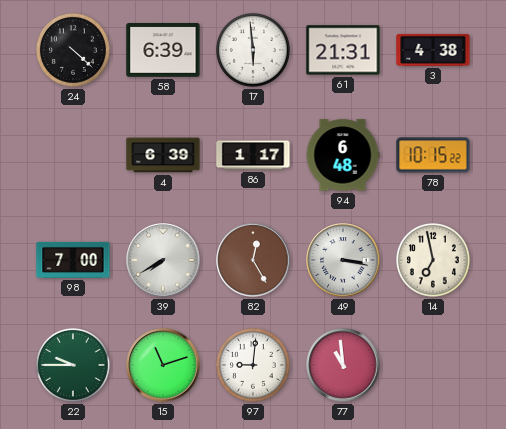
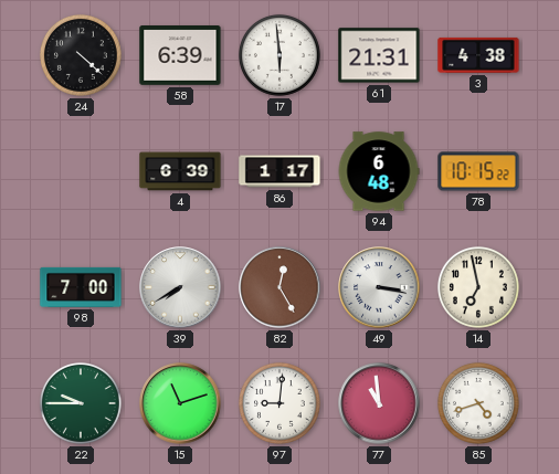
85: none -> 4:42 (478, 403)
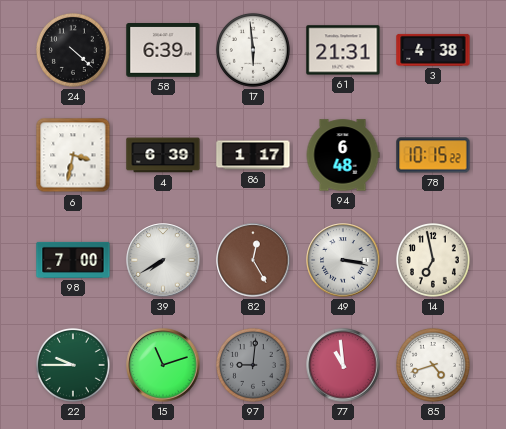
6: none -> 3:32 (73, 155)
97 dial: white -> grey (253, 365)
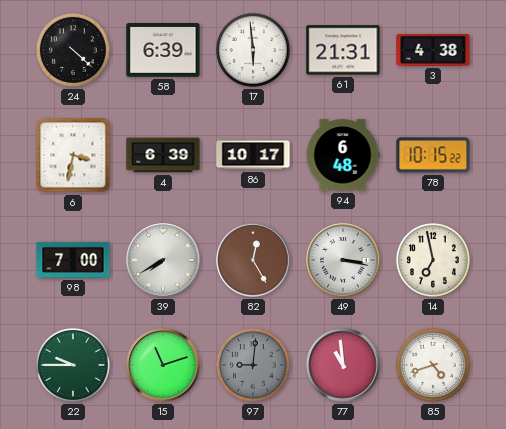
86: 1:17 -> 10:17 (253, 155)
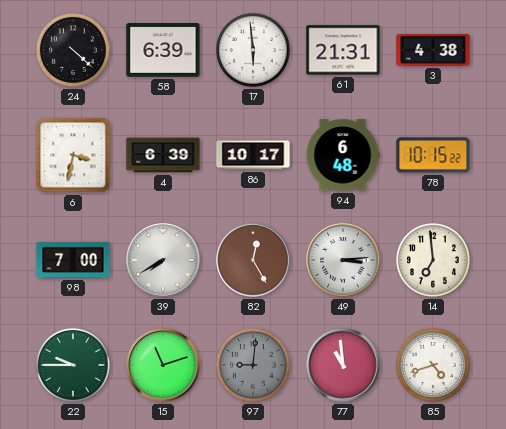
49: 3:17 -> 3:14 (343, 260)
14: 6:58 -> 6:59 (433, 260)
